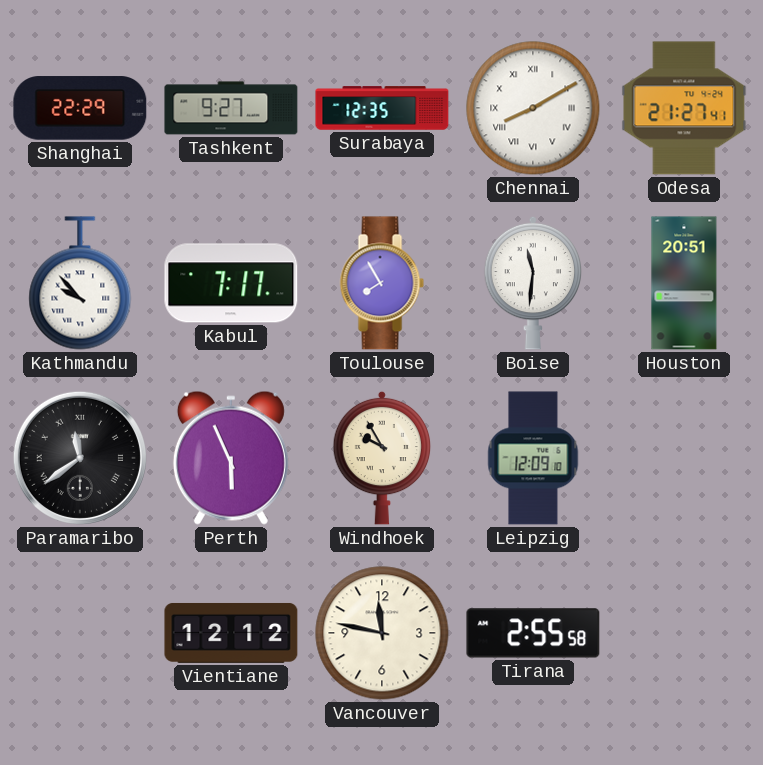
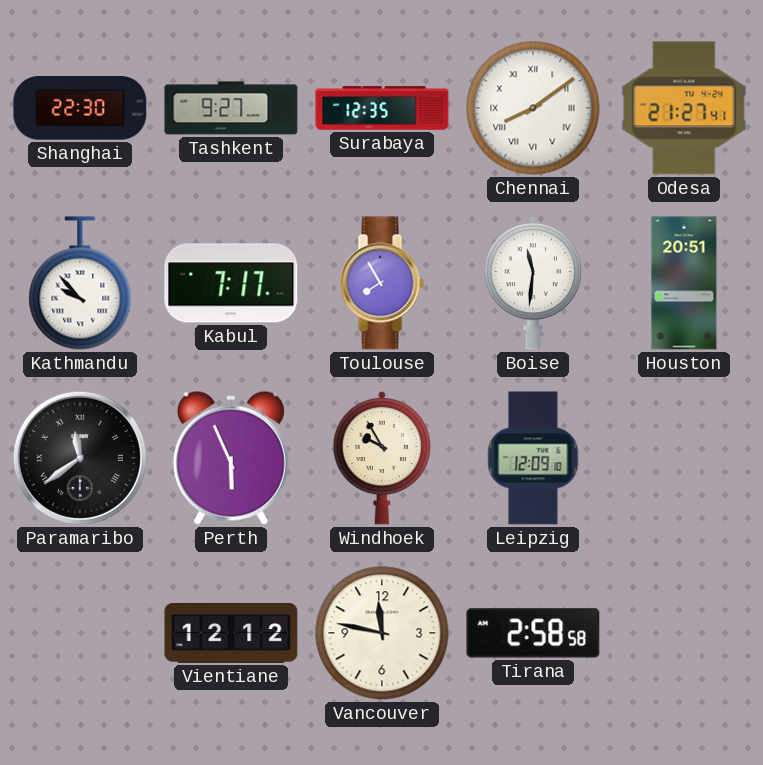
Shanghai: 22:29 -> 22:30 (80, 108)
Chennai: 8:10 -> 8:09 (533, 108)
Tirana: 2:55 -> 2:58 (533, 633)
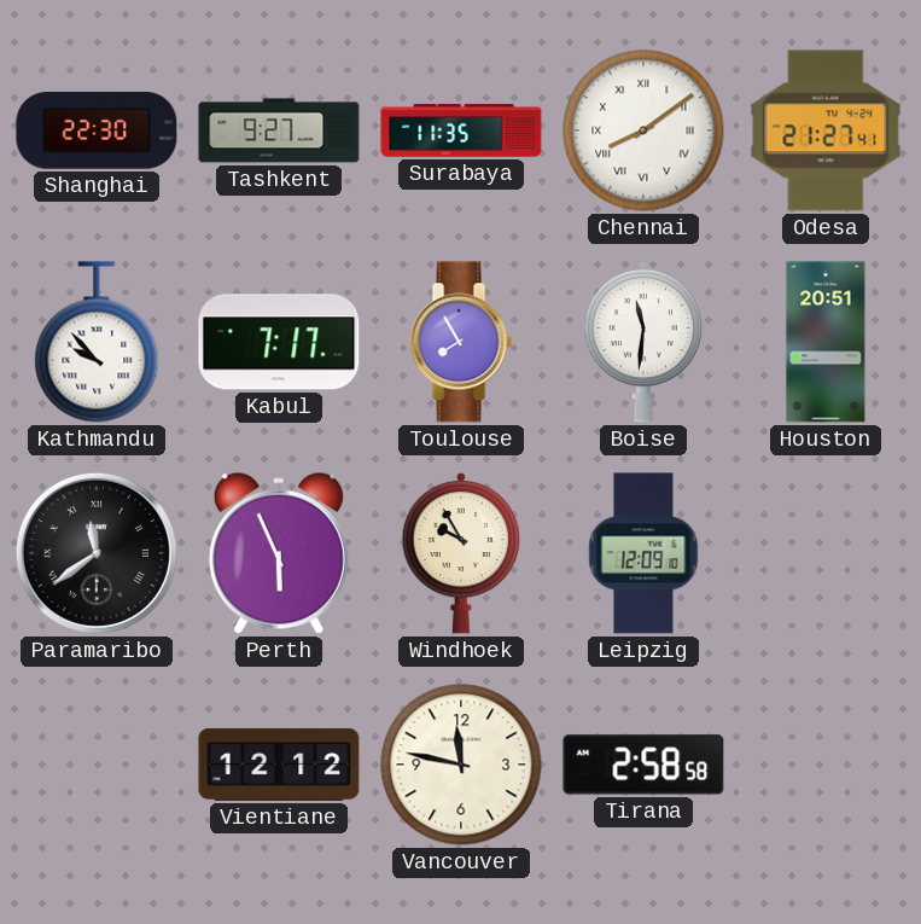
Surabaya: 12:35 -> 11:35 (461, 130)
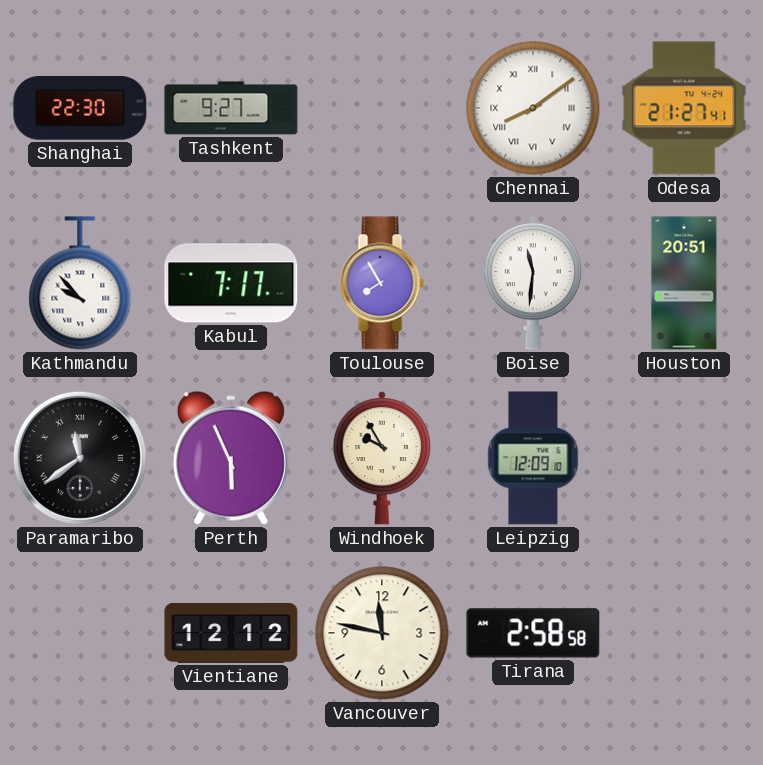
Surabaya: 11:35 -> none (461, 130)
